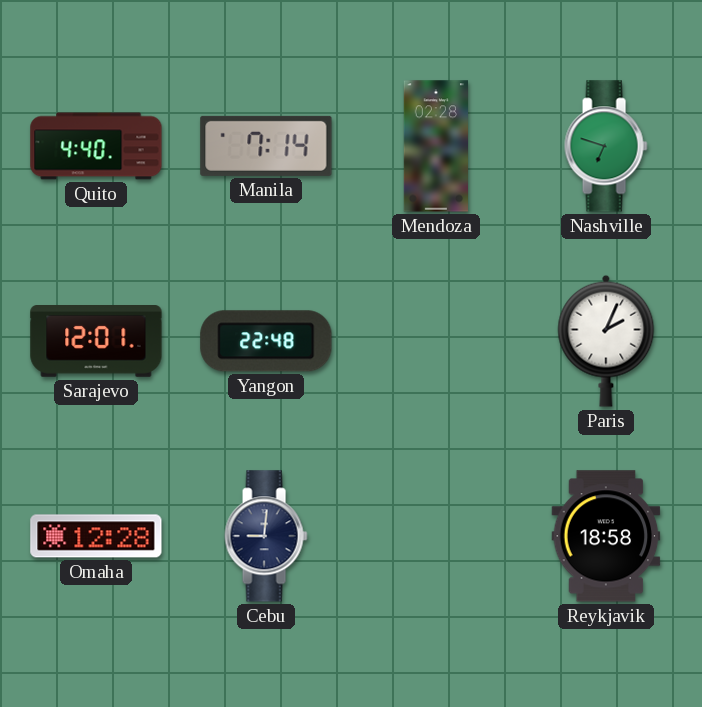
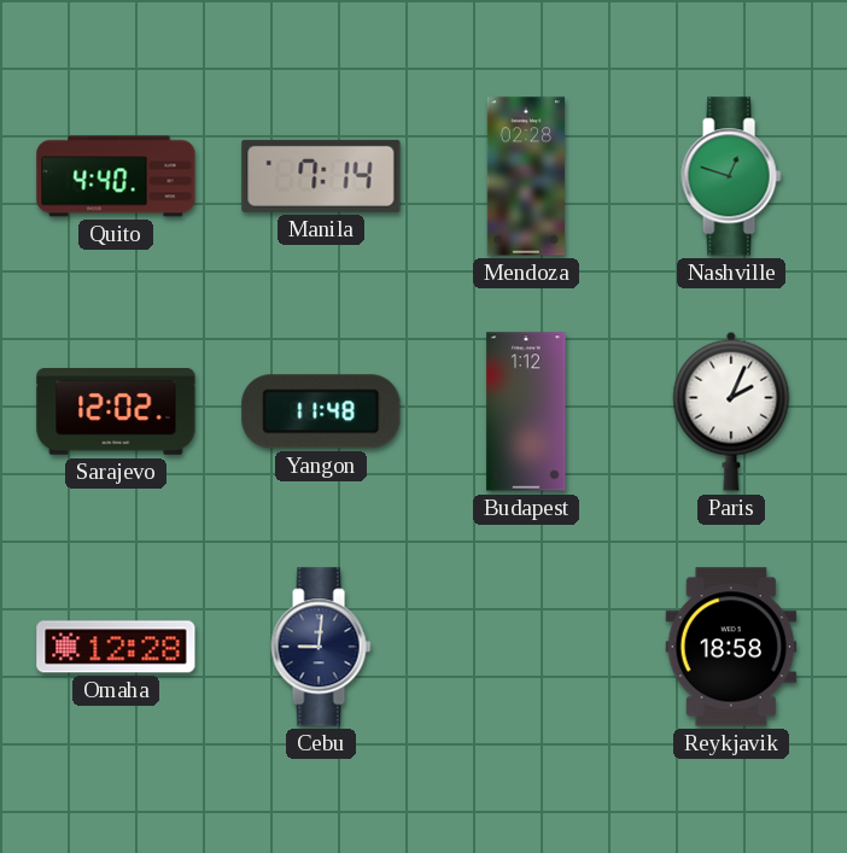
Nashville: 6:48 -> 12:48 (731, 176)
Sarajevo: 12:01 -> 12:02 (116, 411)
Yangon: 22:48 -> 11:48 (321, 411)
Budapest: none -> 1:12 (526, 411)
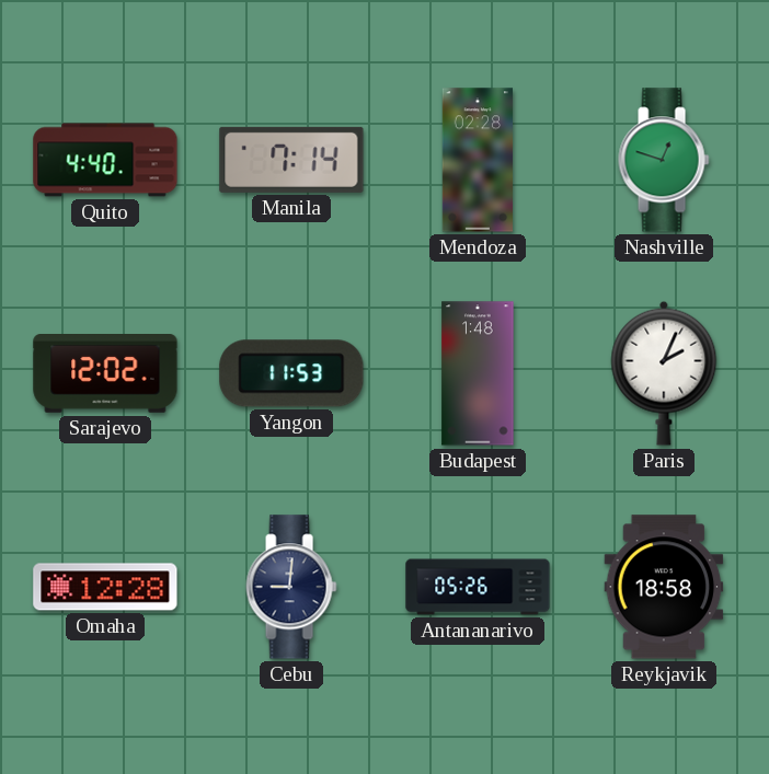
Yangon: 11:48 -> 11:53 (291, 373)
Budapest: 1:12 -> 1:48 (478, 373)
Antananarivo: none -> 05:26 (478, 587)
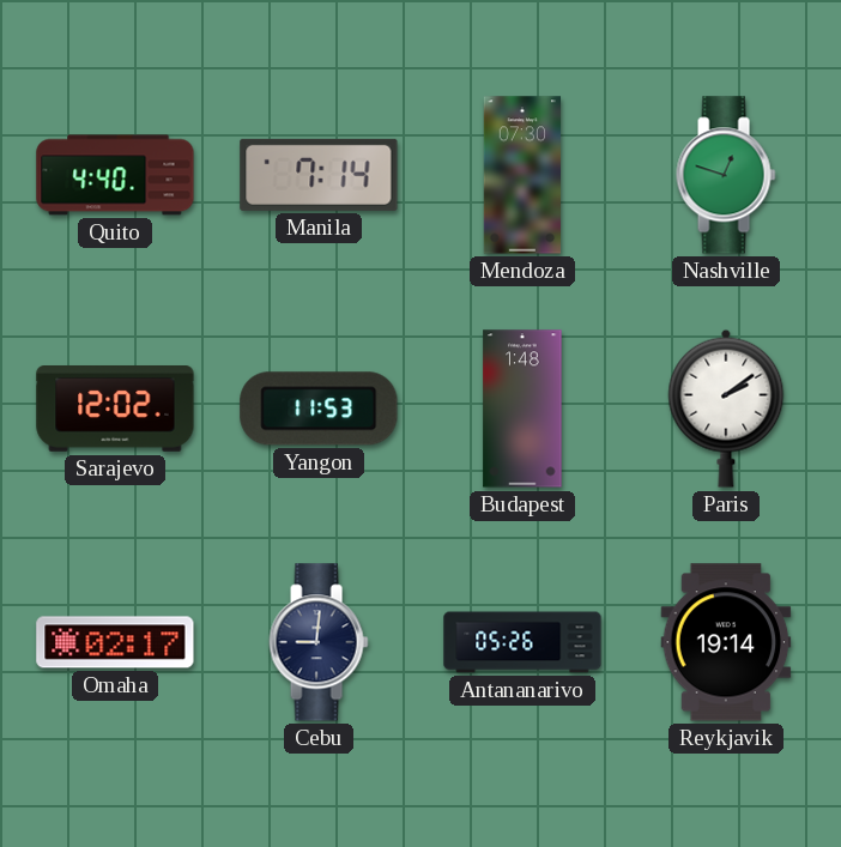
Mendoza: 02:28 -> 07:30 (522, 175)
Paris: 2:04 -> 2:09 (726, 409)
Omaha: 12:28 -> 02:17 (115, 642)
Reykjavik: 18:58 -> 19:14 (726, 642)
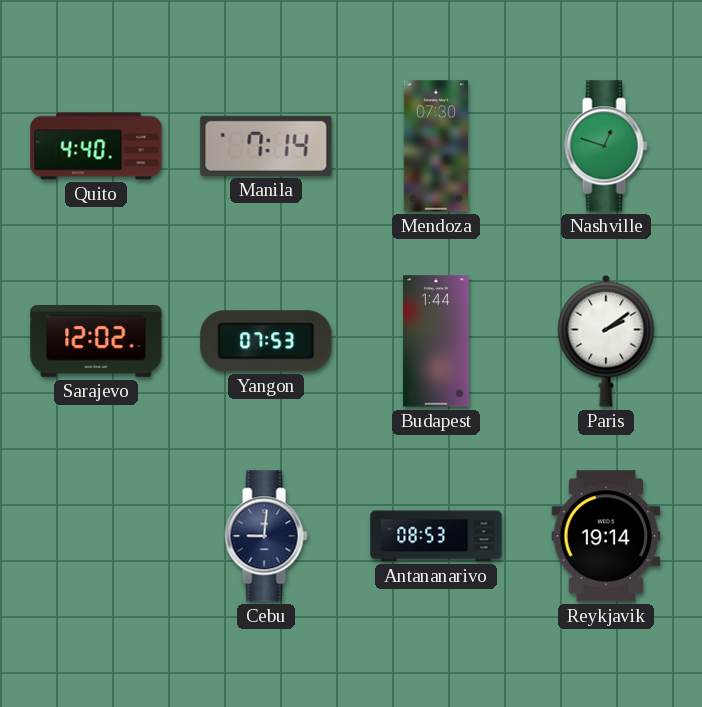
Yangon: 11:53 -> 07:53 (266, 341)
Budapest: 1:48 -> 1:44 (436, 341)
Omaha: 02:17 -> none (115, 642)
Antananarivo: 05:26 -> 08:53 (436, 536)
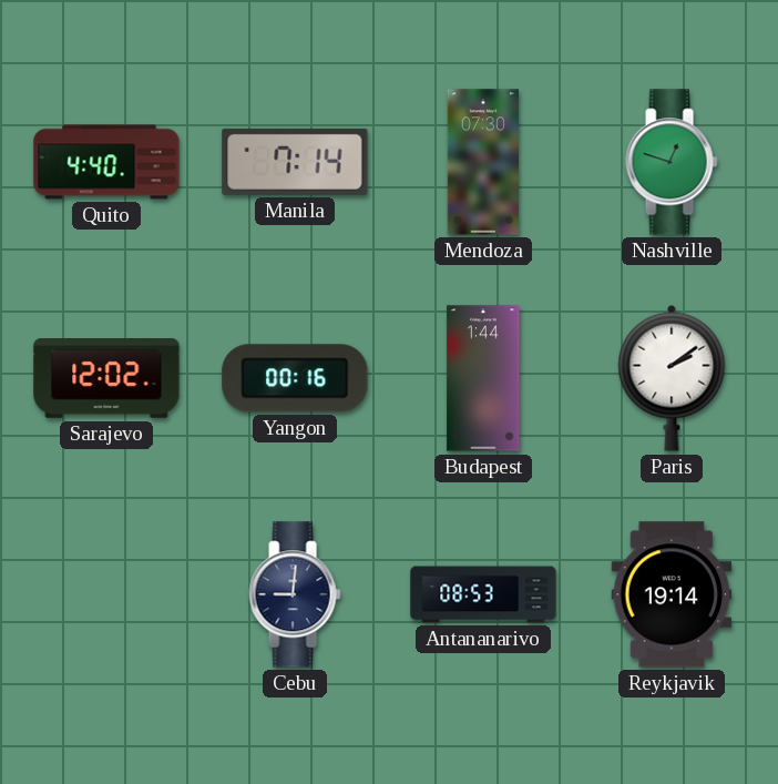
Yangon: 07:53 -> 00:16 (295, 378)
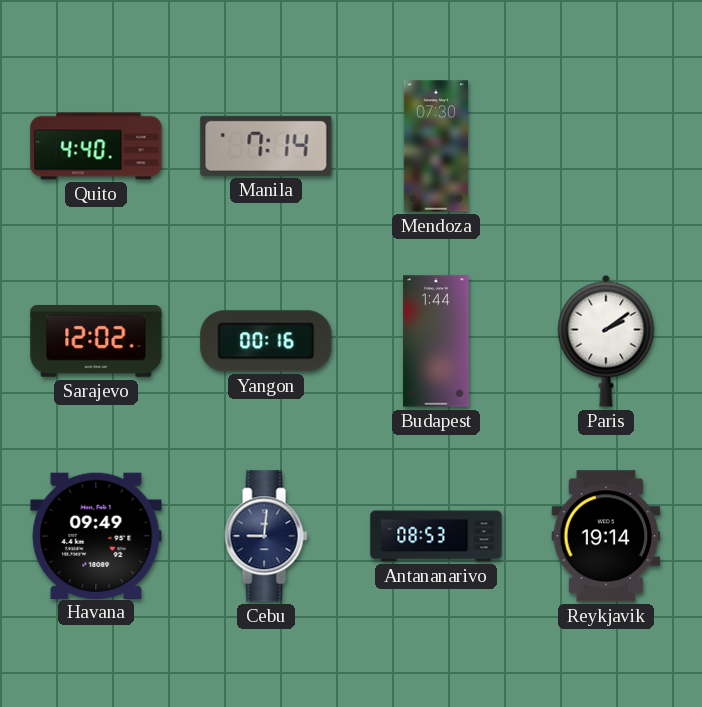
Nashville: 12:48 -> none (672, 162)
Havana: none -> 09:49 (96, 535)
